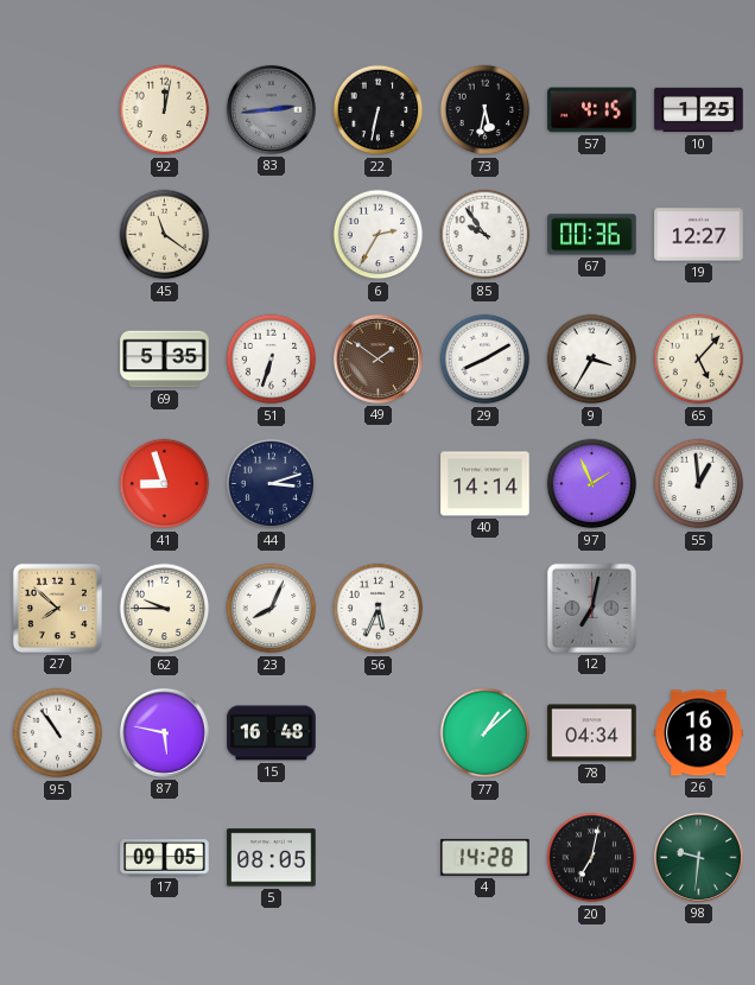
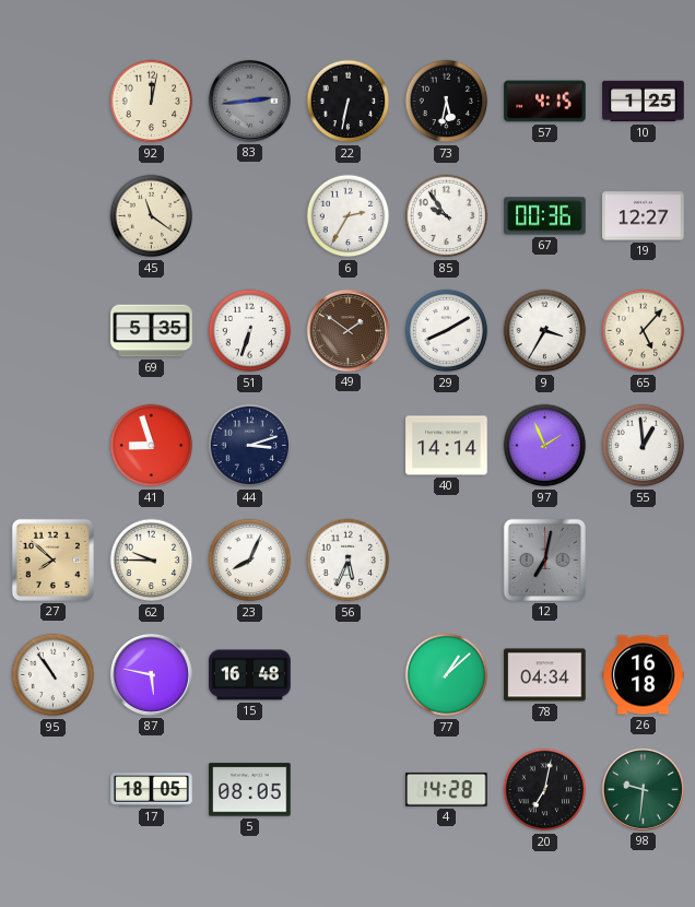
17: 09:05 -> 18:05 (152, 790)
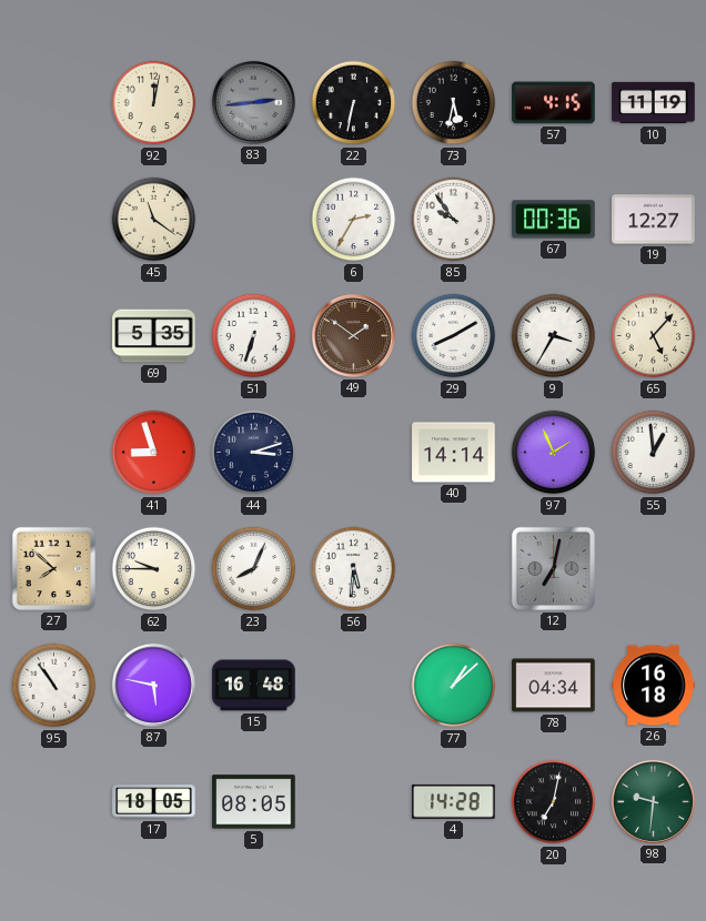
10: 1:25 -> 11:19 (654, 103)
56: 5:34 -> 5:31 (354, 569)
